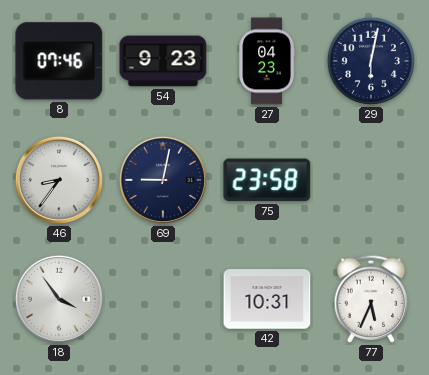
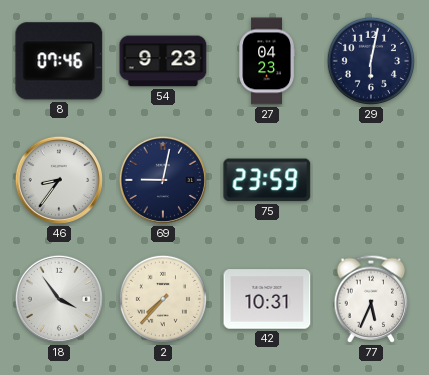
75: 23:58 -> 23:59 (267, 180)
2: none -> 7:37 (163, 299)
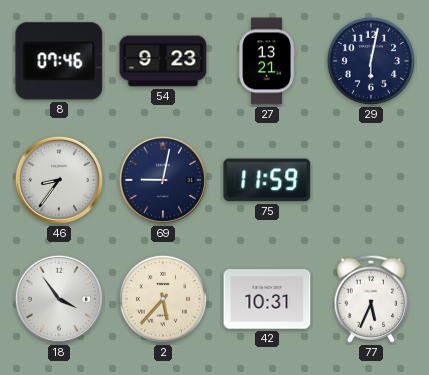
27: 04:23 -> 13:21 (267, 61)
75: 23:59 -> 11:59 (267, 180)
2: 7:37 -> 5:37 (163, 299)
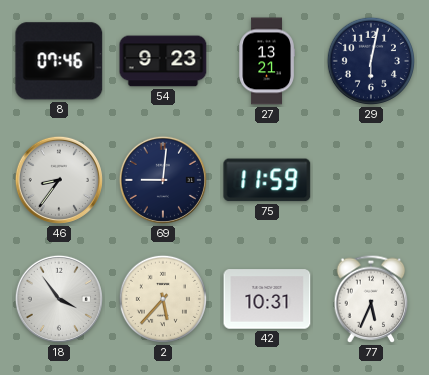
69: 9:02 -> 9:01 (163, 180)
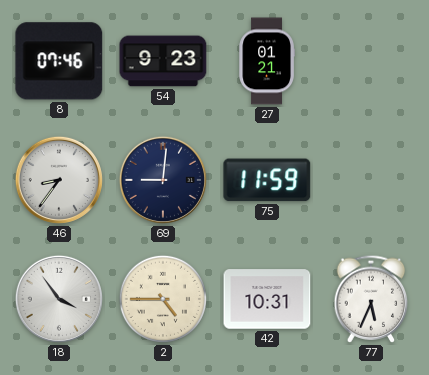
27: 13:21 -> 01:21 (267, 61)
29: 6:02 -> none (371, 61)
2: 5:37 -> 4:45 (163, 299)
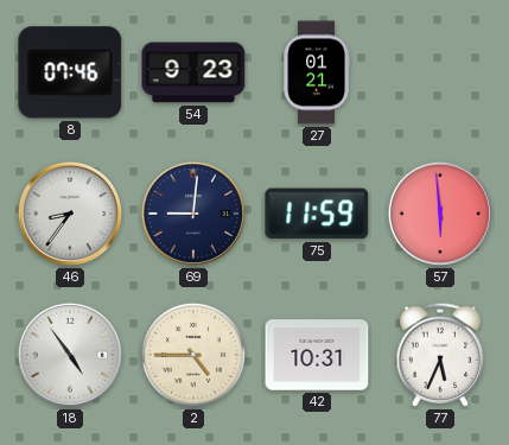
57: none -> 5:59 (440, 214)
18: 3:54 -> 4:54 (70, 355)
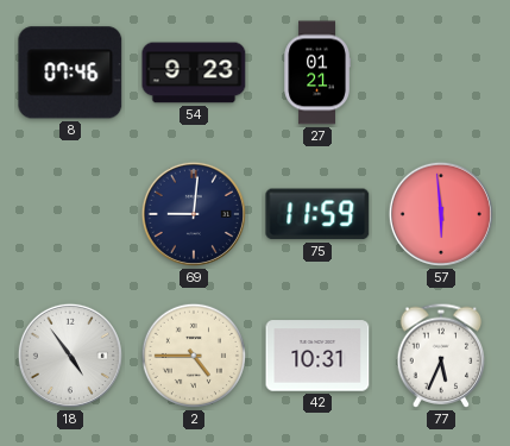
46: 8:36 -> none (70, 214)
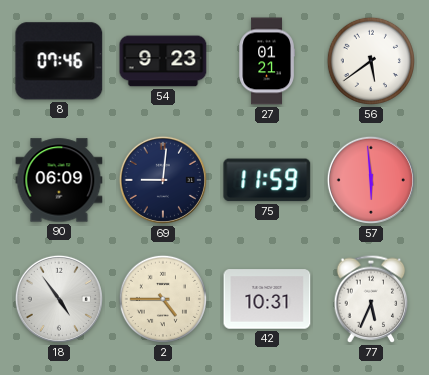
56: none -> 5:39 (371, 61)
90: none -> 06:09 (59, 180)
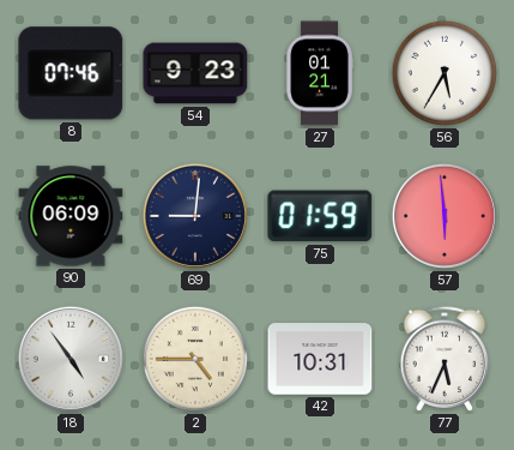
56: 5:39 -> 5:35 (445, 73)
75: 11:59 -> 01:59 (320, 216)
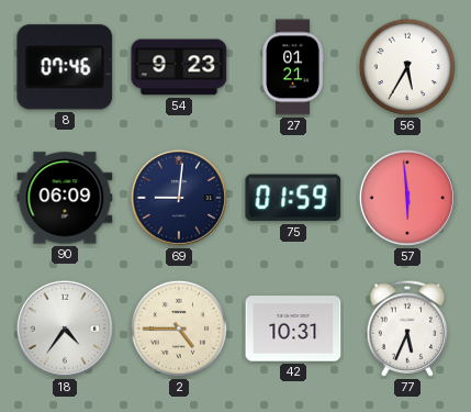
18: 4:54 -> 4:36 (65, 329)
